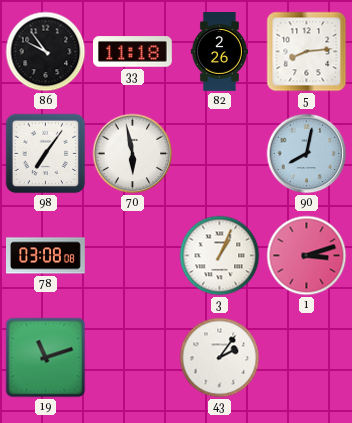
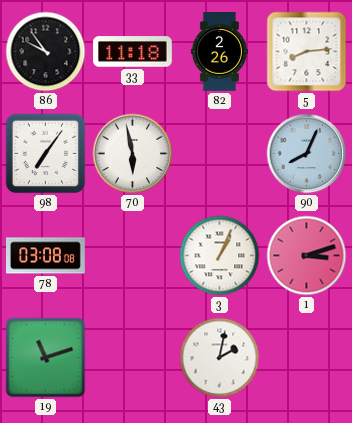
90: 8:02 -> 8:04 (307, 154)
43: 2:06 -> 2:02 (220, 358)
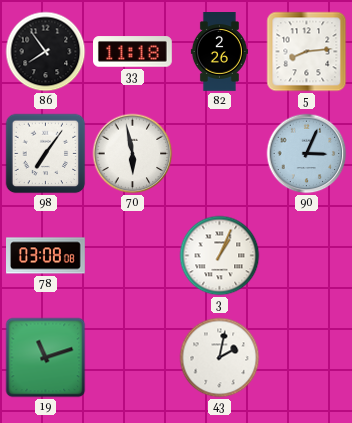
86: 9:54 -> 7:54 (46, 52)
90: 8:04 -> 3:04 (307, 154)
1: 3:12 -> none (307, 256)
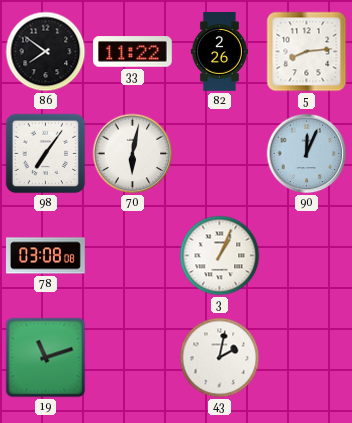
86: 7:54 -> 7:51 (46, 52)
33: 11:18 -> 11:22 (133, 52)
70: 5:58 -> 6:02 (133, 154)
90: 3:04 -> 12:04 (307, 154)
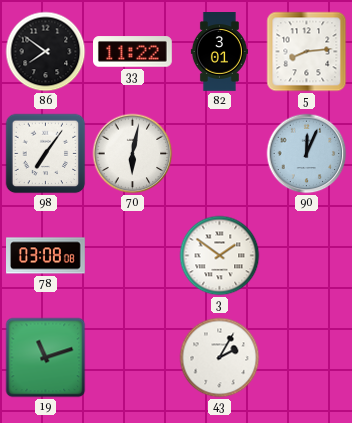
82: 2:26 -> 3:01 (219, 52)
3: 1:04 -> 1:51 (220, 256)
43: 2:02 -> 2:05 (220, 358)
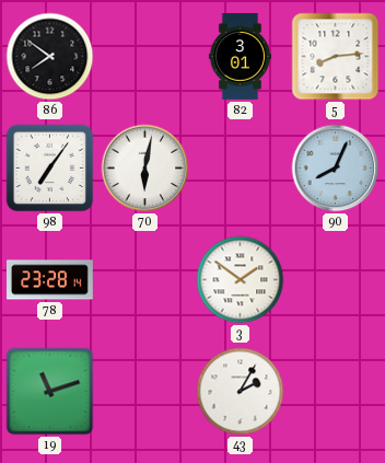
33: 11:22 -> none (133, 52)
90: 12:04 -> 8:04 (336, 169)
78: 03:08 -> 23:28 (50, 280)
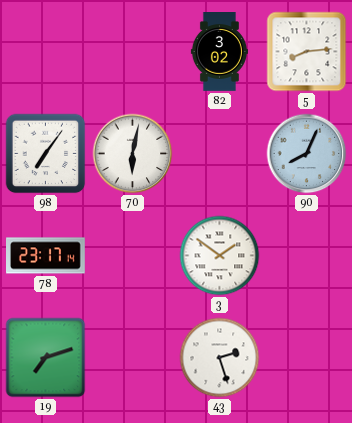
86: 7:51 -> none (50, 57)
82: 3:01 -> 3:02 (219, 52)
78: 23:28 -> 23:17 (46, 256)
19: 11:12 -> 7:12 (46, 358)
43: 2:05 -> 2:27 (220, 358)
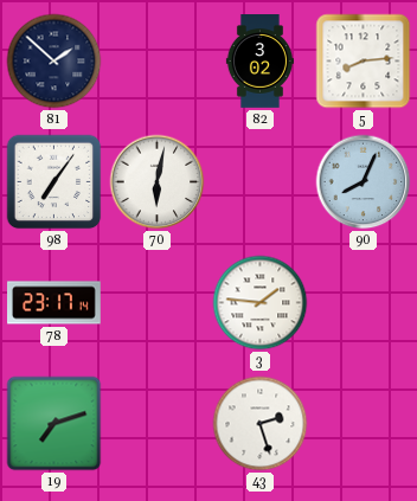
81: none -> 1:52 (54, 62)
3: 1:51 -> 1:46 (261, 303)
